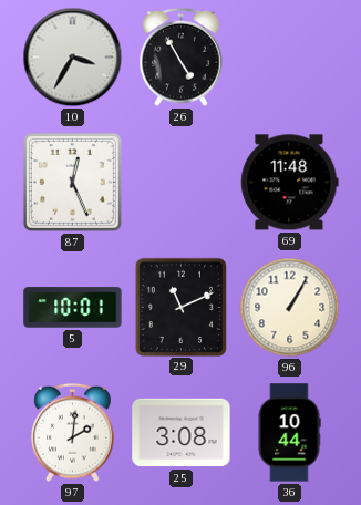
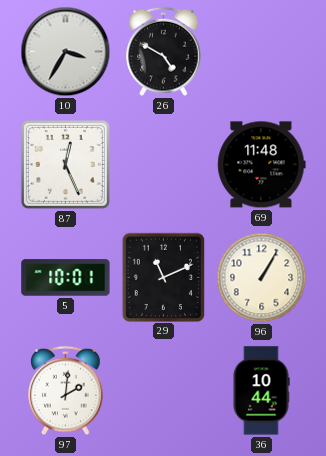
26: 4:55 -> 4:50 (164, 52)
25: 3:08 -> none (182, 433)
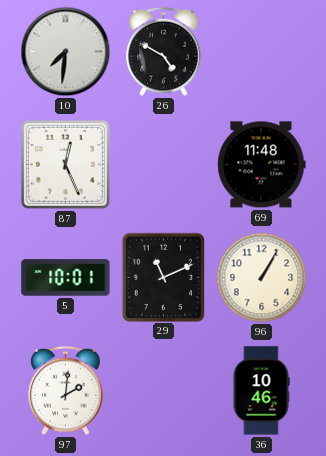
10: 3:35 -> 7:31 (66, 52)
36: 10:44 -> 10:46 (261, 391)
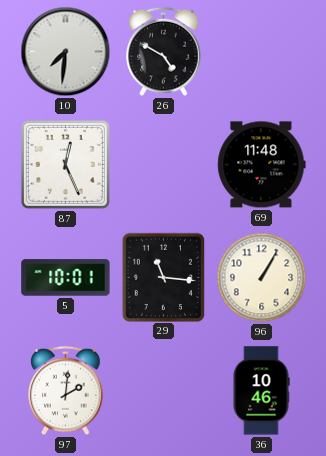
29: 11:11 -> 11:16 (163, 277)
